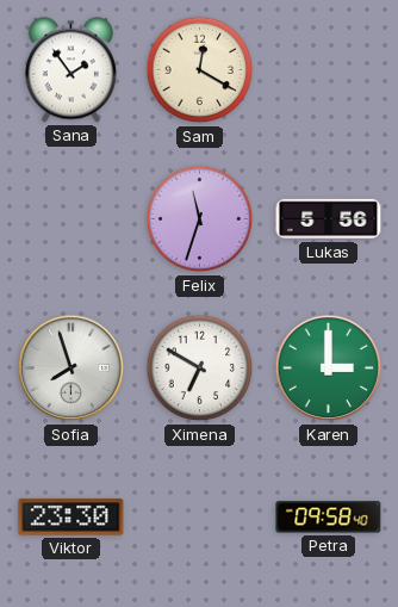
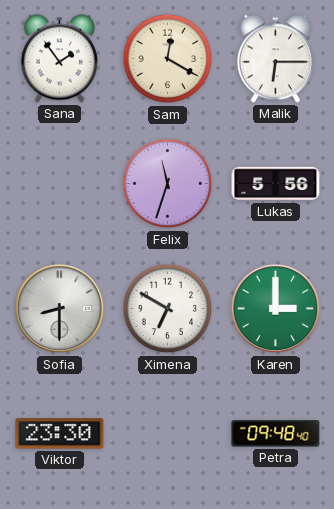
Malik: none -> 6:15 (275, 59)
Sofia: 7:57 -> 8:30 (60, 309)
Petra: 09:58 -> 09:48 (276, 434)
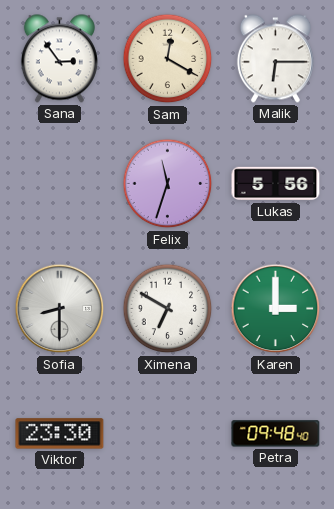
Sana: 1:54 -> 2:54 (59, 59)
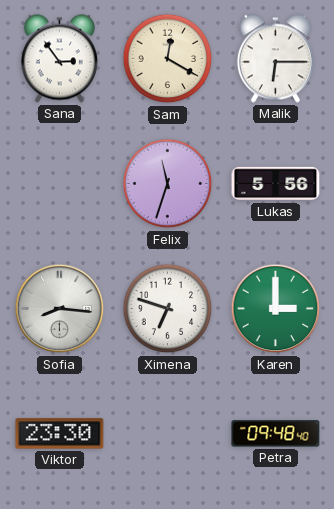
Sofia: 8:30 -> 8:16 (60, 309)
Ximena: 6:50 -> 6:48 (168, 309)
